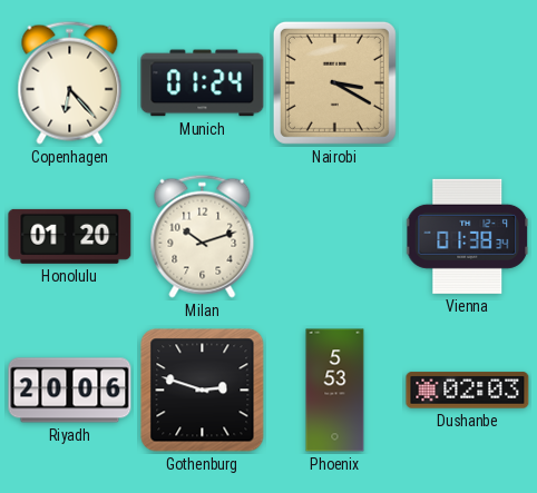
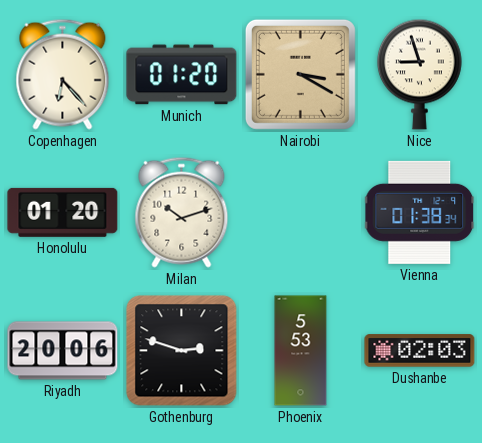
Munich: 01:24 -> 01:20 (182, 75)
Nice: none -> 8:57 (419, 74)
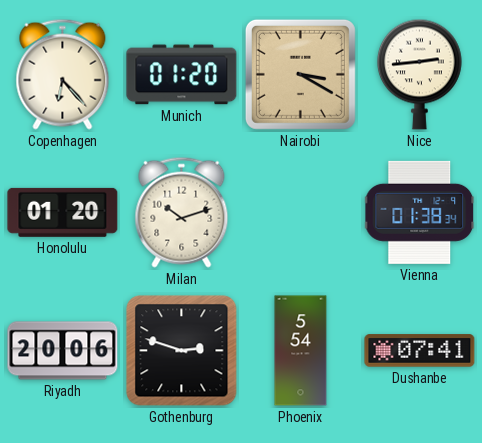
Nice: 8:57 -> 2:44 (419, 74)
Phoenix: 5:53 -> 5:54 (301, 351)
Dushanbe: 02:03 -> 07:41 (420, 351)
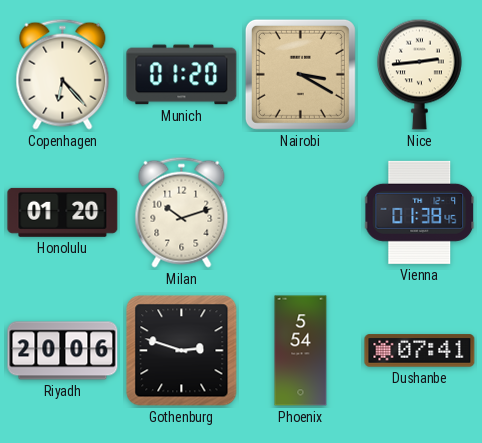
Vienna: 01:38:34 -> 01:38:45 (420, 212)
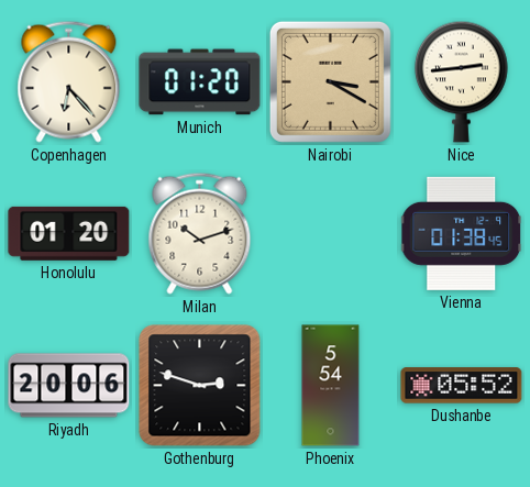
Dushanbe: 07:41 -> 05:52 (462, 386)
